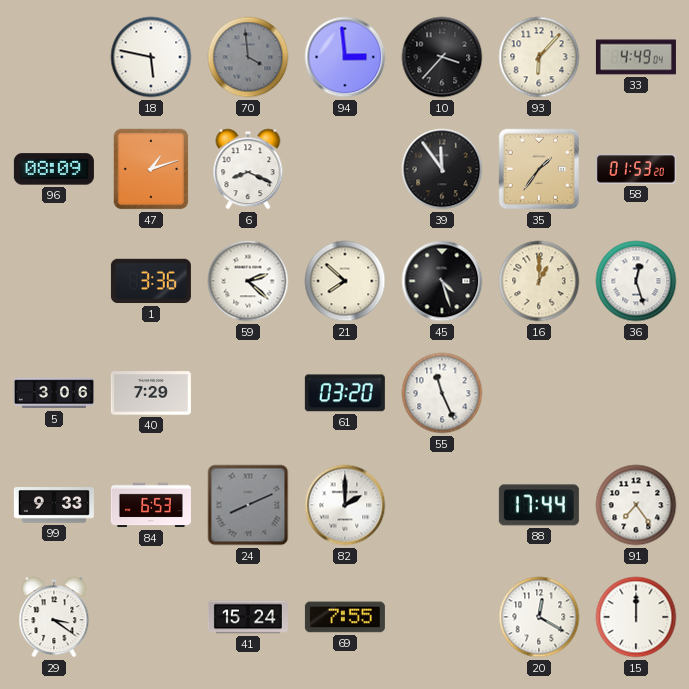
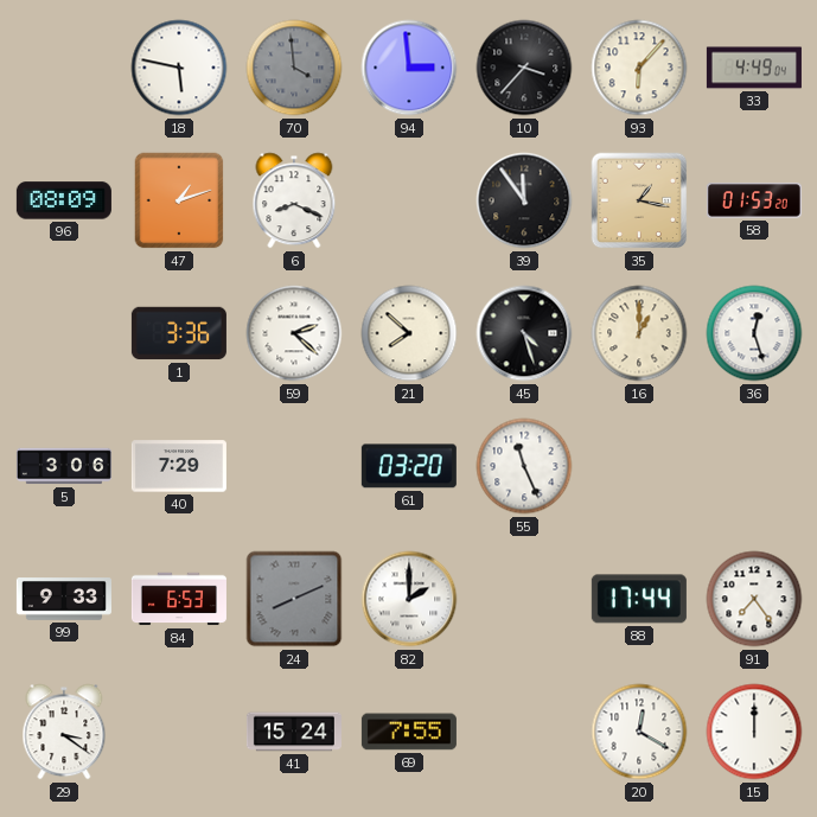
35: 1:36 -> 1:17 (639, 200)
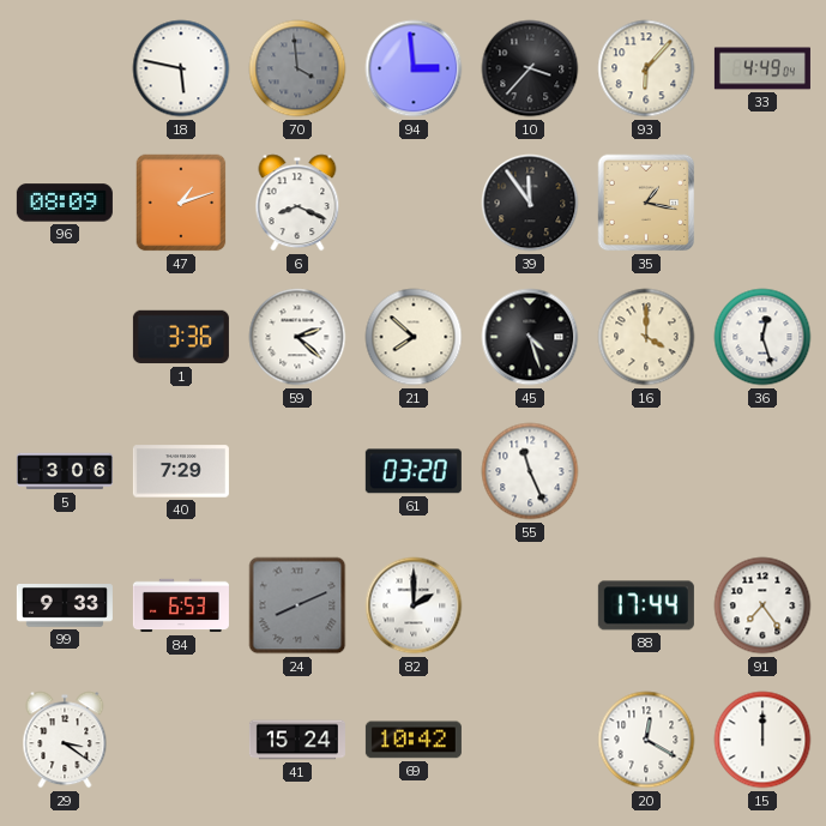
58: 01:53 -> none (754, 200)
16: 1:00 -> 4:00 (646, 337)
69: 7:55 -> 10:42 (414, 740)
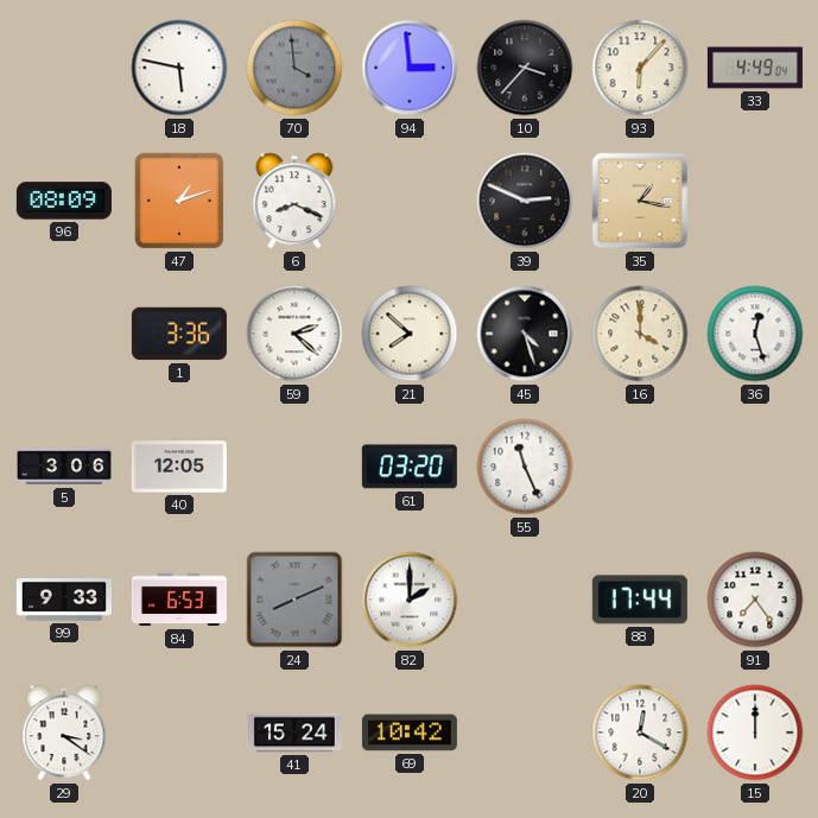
39: 11:54 -> 2:49 (525, 201)
40: 7:29 -> 12:05 (179, 467)
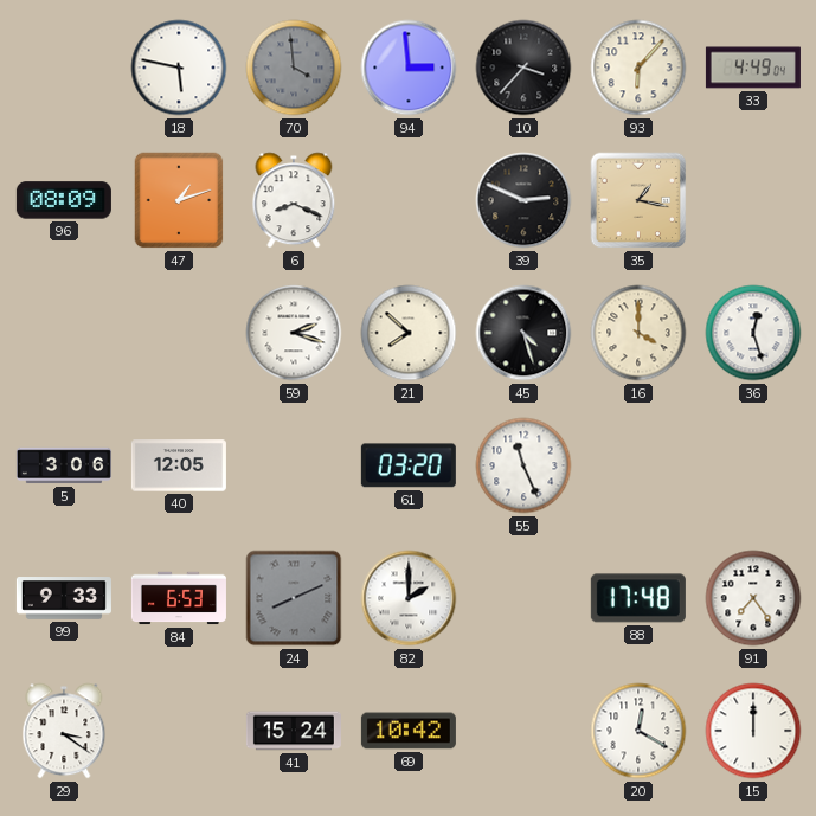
1: 3:36 -> none (179, 334)
59: 2:22 -> 2:18 (294, 333)
88: 17:44 -> 17:48 (638, 598)
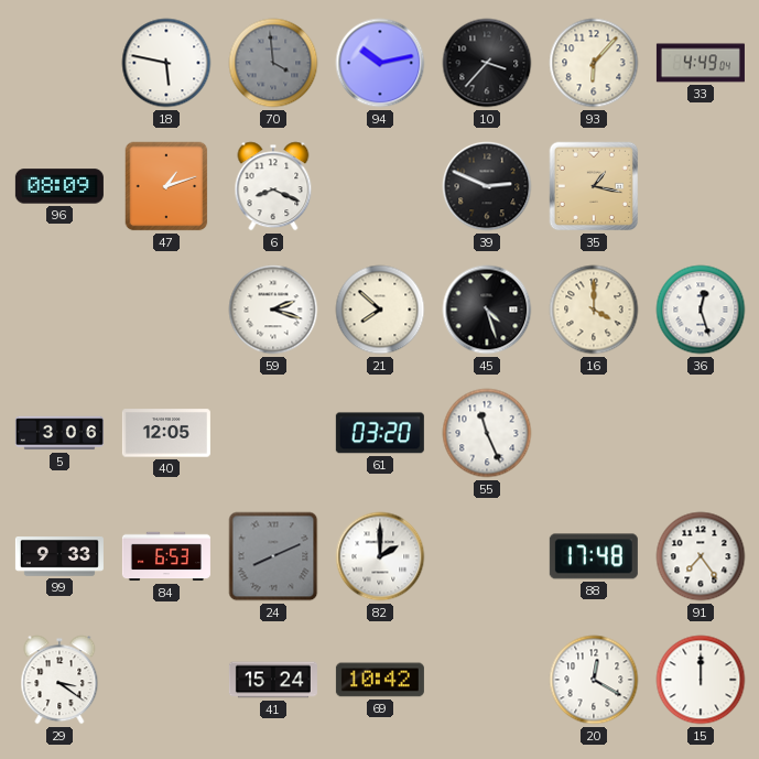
94: 2:59 -> 10:13 (380, 63)
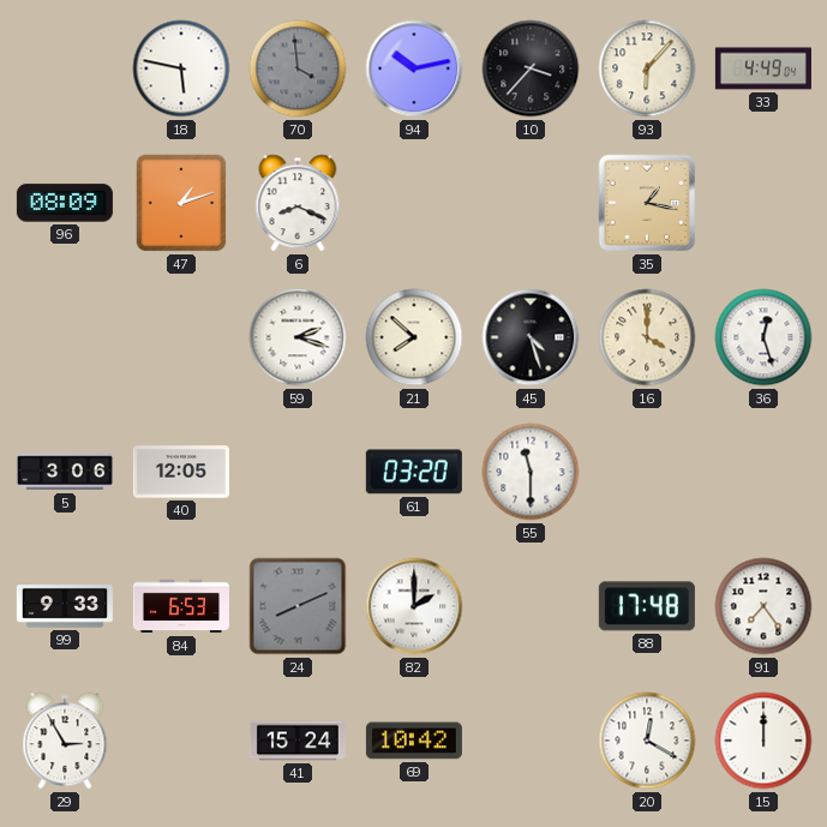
39: 2:49 -> none (487, 186)
55: 11:26 -> 11:30 (531, 472)
29: 3:21 -> 2:55 (65, 741)
